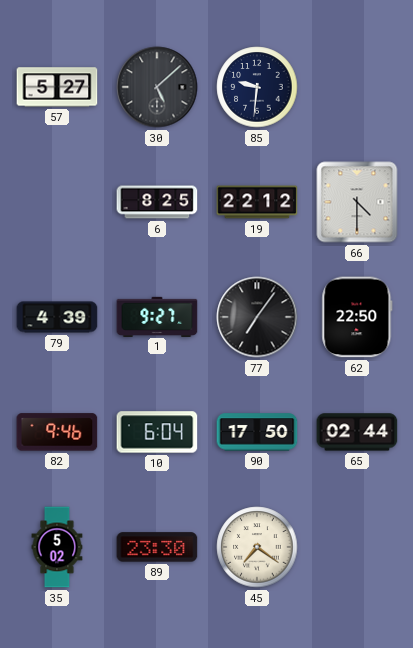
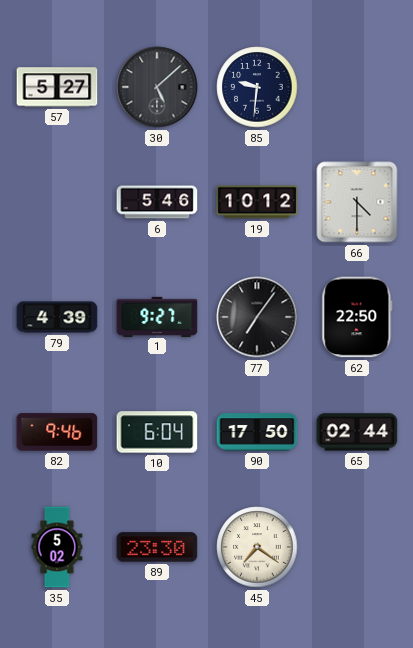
6: 8:25 -> 5:46 (157, 202)
19: 22:12 -> 10:12 (257, 202)
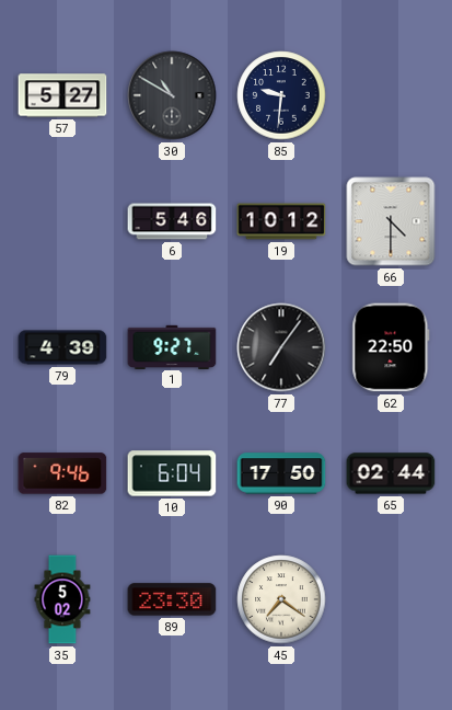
30: 5:08 -> 10:50 (172, 95)
